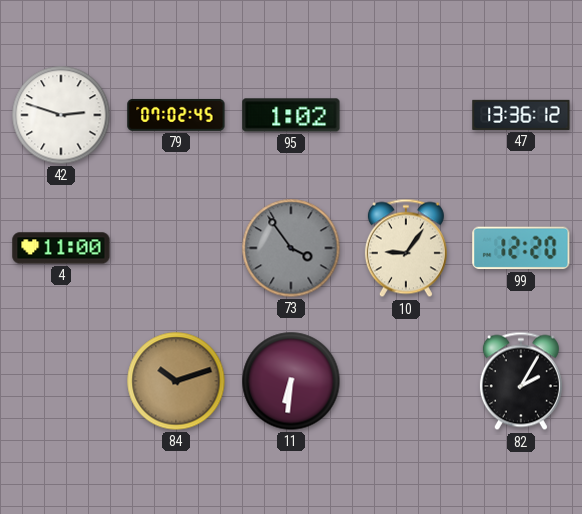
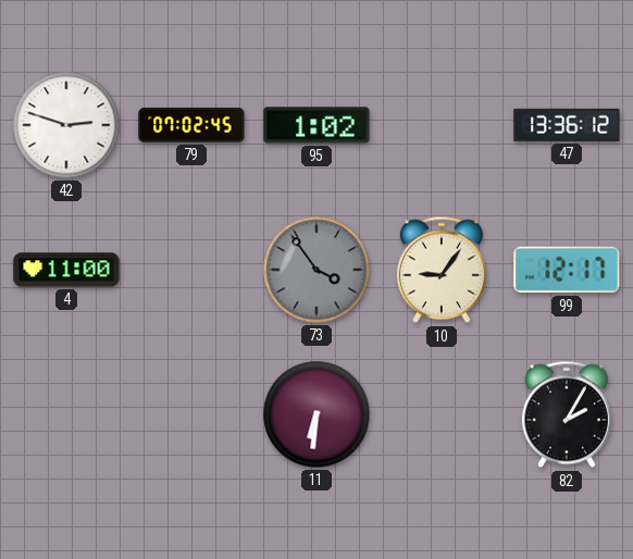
99: 12:20 -> 12:17 (567, 270)
84: 10:12 -> none (176, 381)
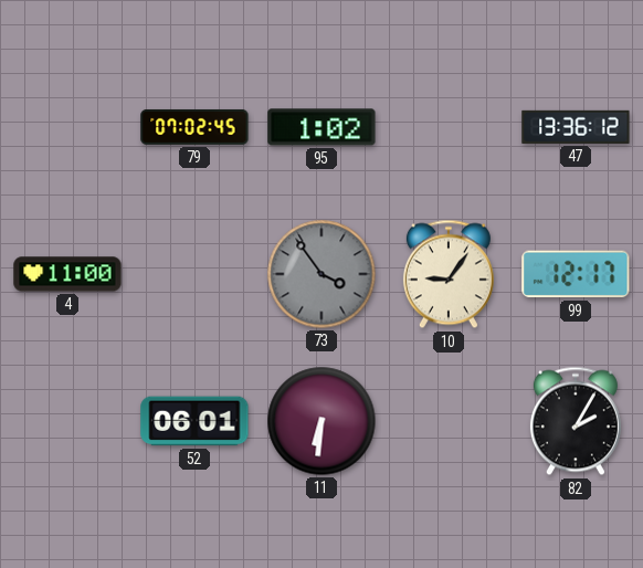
42: 2:48 -> none (66, 125)
52: none -> 06:01 (194, 421)
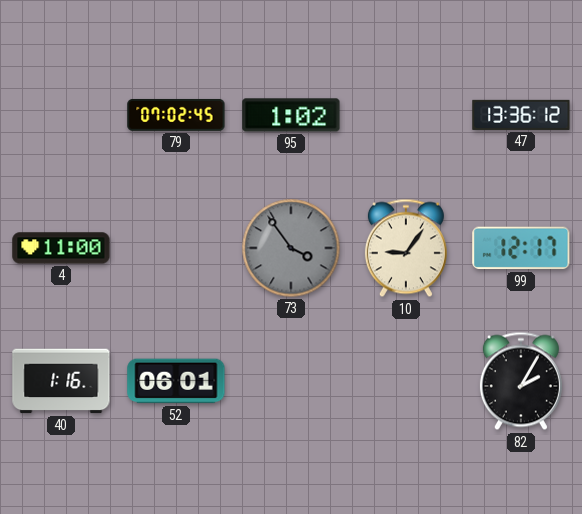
40: none -> 1:16 (61, 381)
11: 6:31 -> none (321, 421)
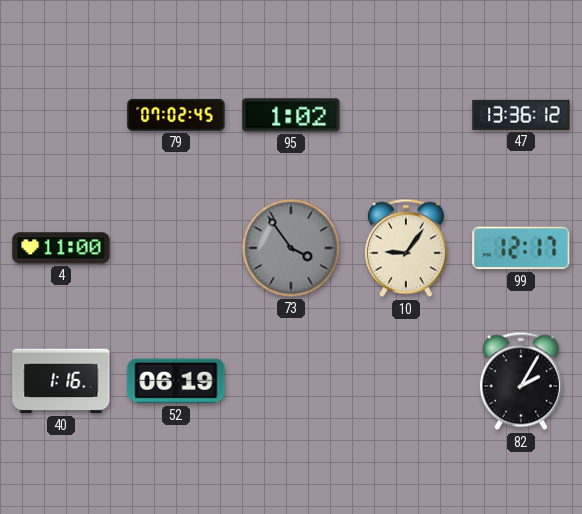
52: 06:01 -> 06:19 (176, 381)
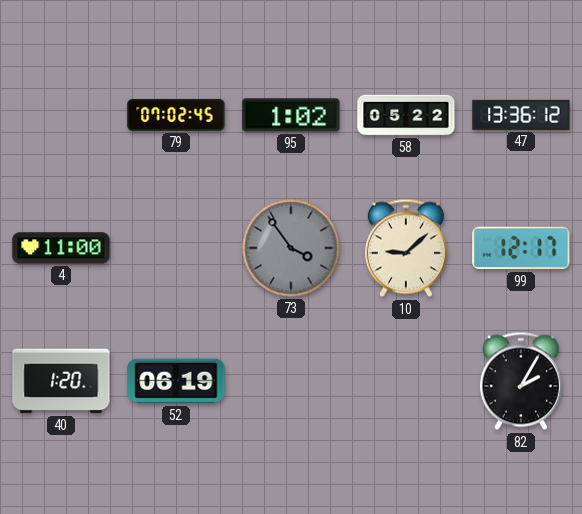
58: none -> 05:22 (406, 115)
10: 9:06 -> 9:08 (406, 248)
40: 1:16 -> 1:20 (61, 381)
